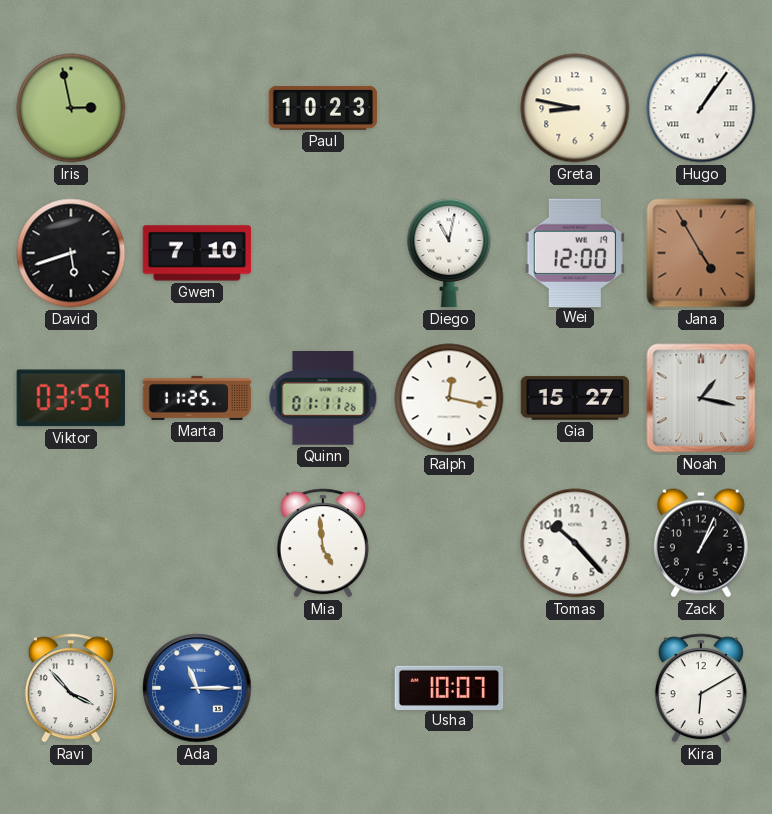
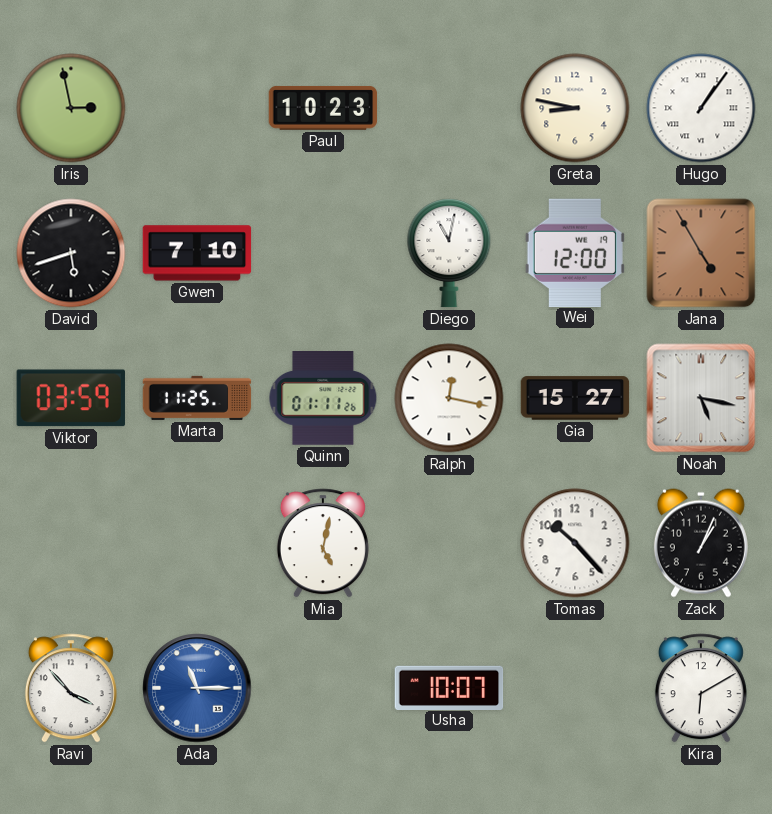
Noah: 1:17 -> 5:17 (701, 398)
Mia: 4:59 -> 5:02 (323, 543)
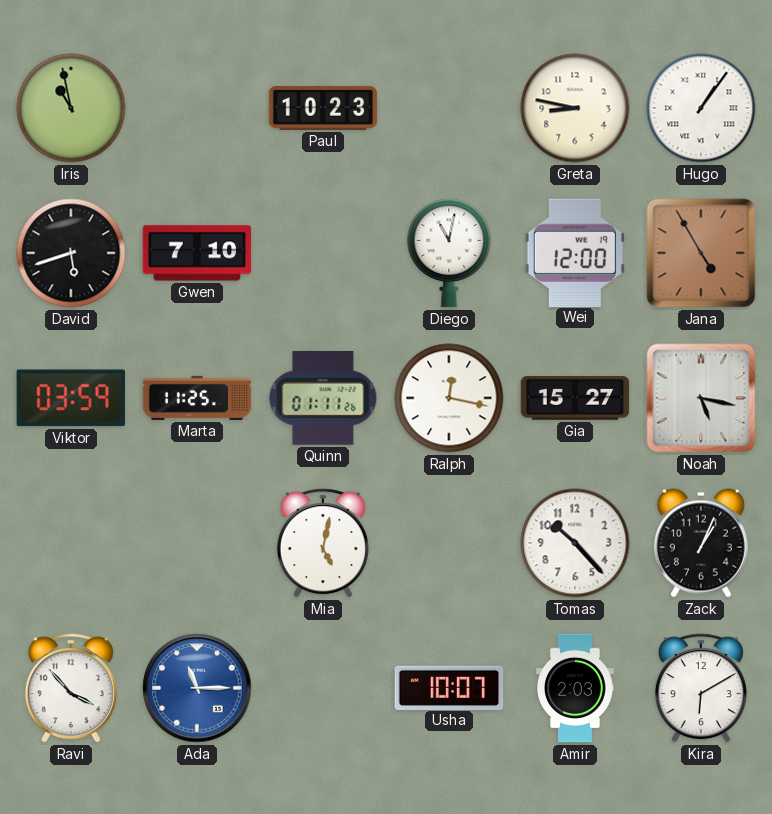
Iris: 2:58 -> 10:58 (71, 108)
Amir: none -> 2:03 (576, 688)
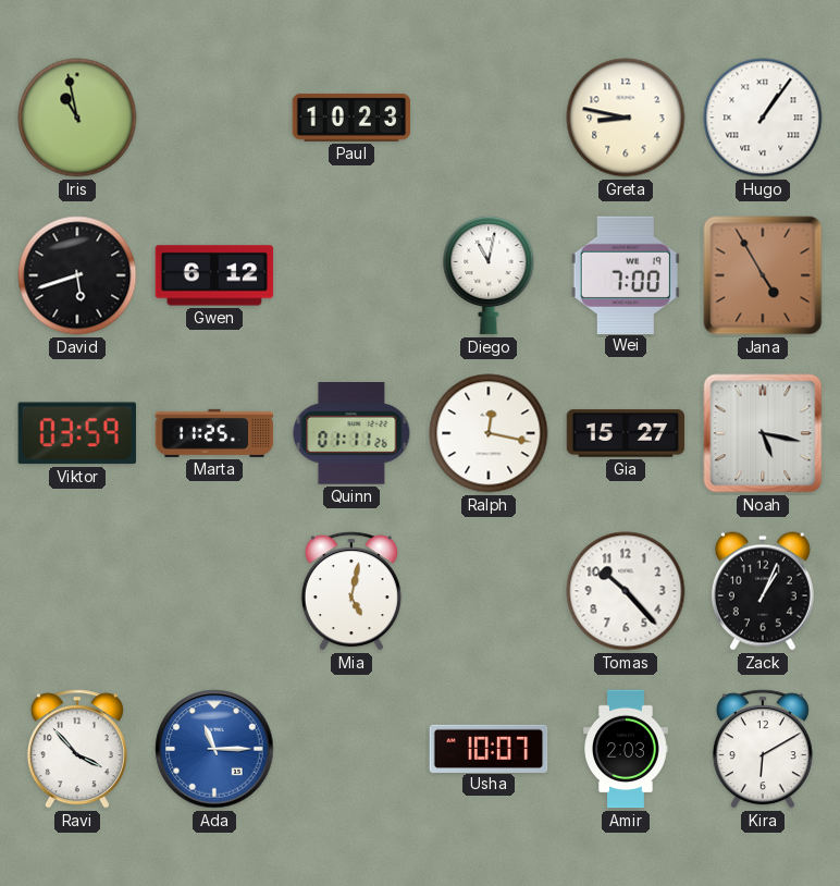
Gwen: 7:10 -> 6:12 (214, 275)
Wei: 12:00 -> 7:00 (626, 274)
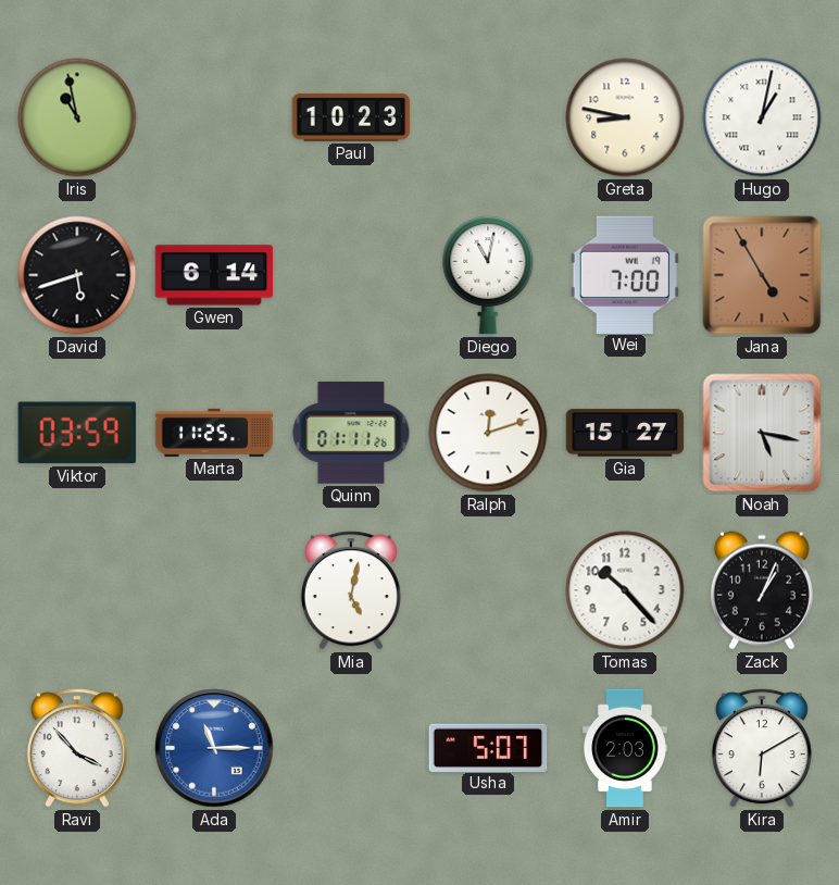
Hugo: 1:06 -> 1:02 (762, 117)
Gwen: 6:12 -> 6:14 (214, 275)
Ralph: 12:17 -> 12:12 (488, 433)
Usha: 10:07 -> 5:07 (488, 747)
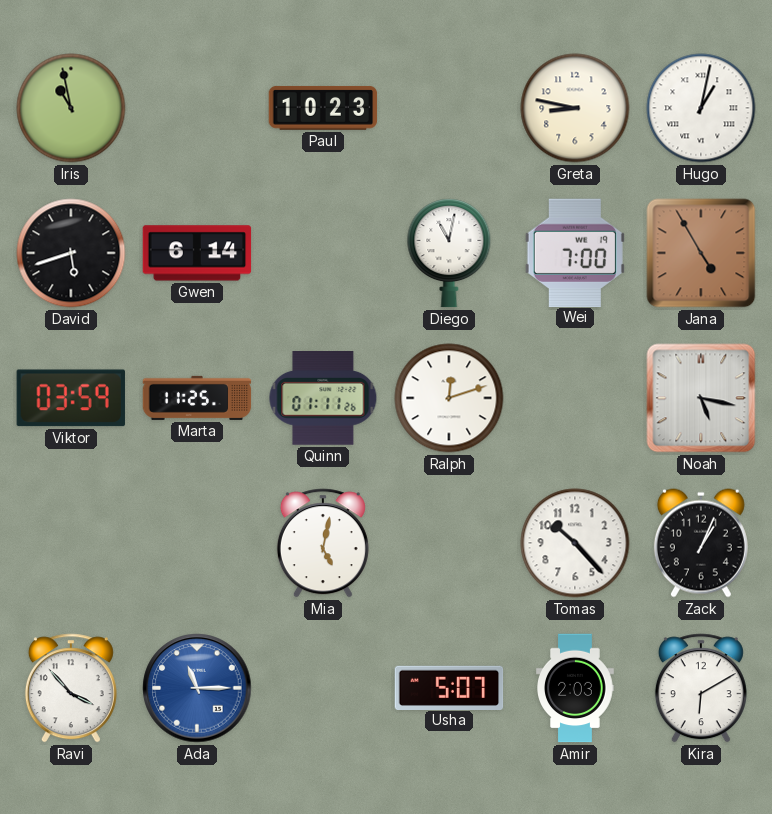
Gia: 15:27 -> none (625, 433)
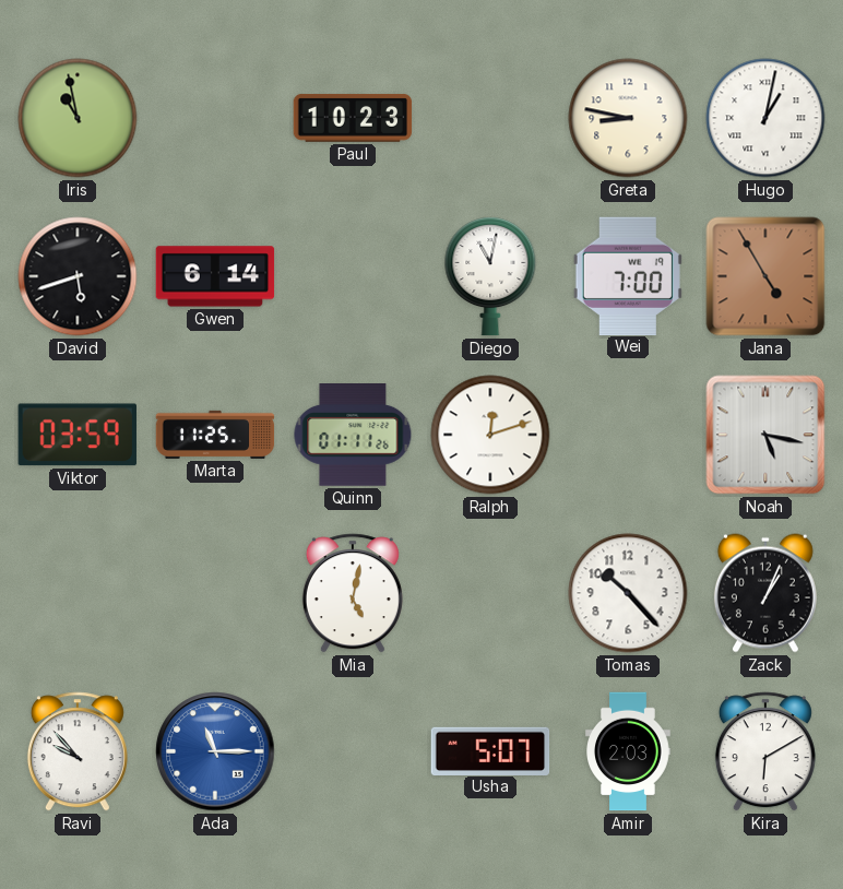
Ravi: 3:53 -> 9:53 (78, 751)
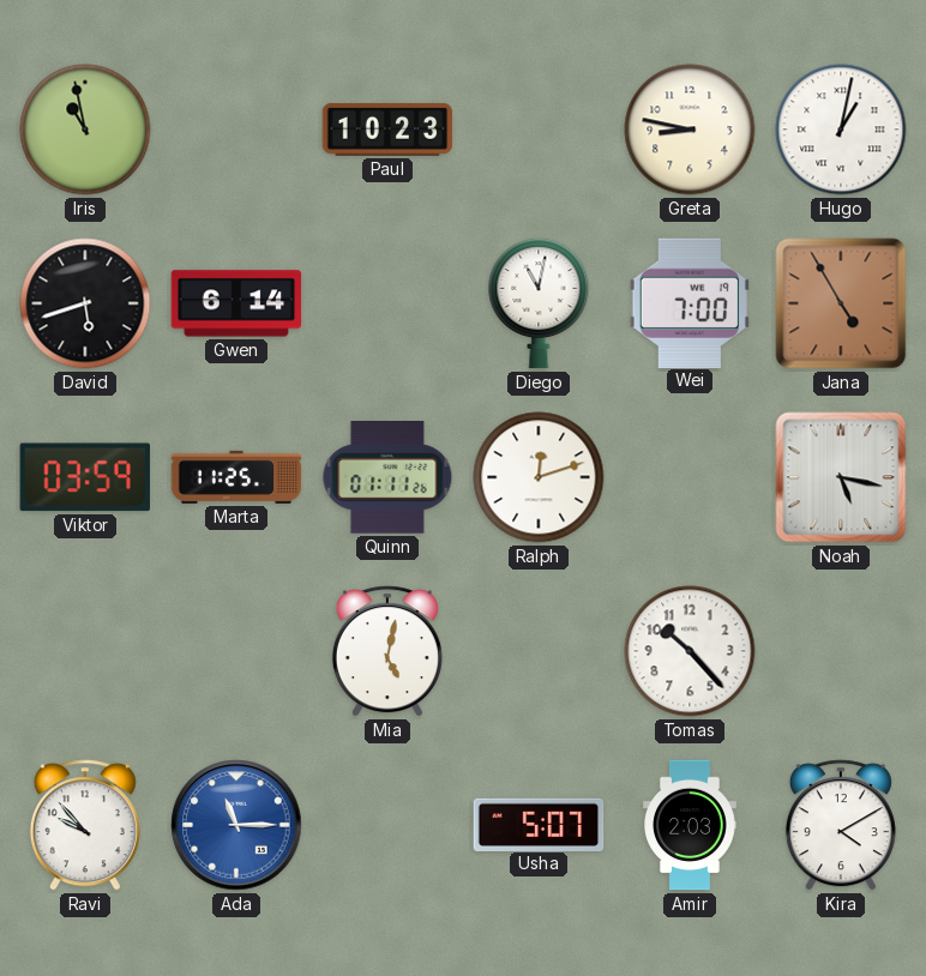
Zack: 1:04 -> none (765, 593)
Kira: 6:10 -> 4:10 (841, 825)
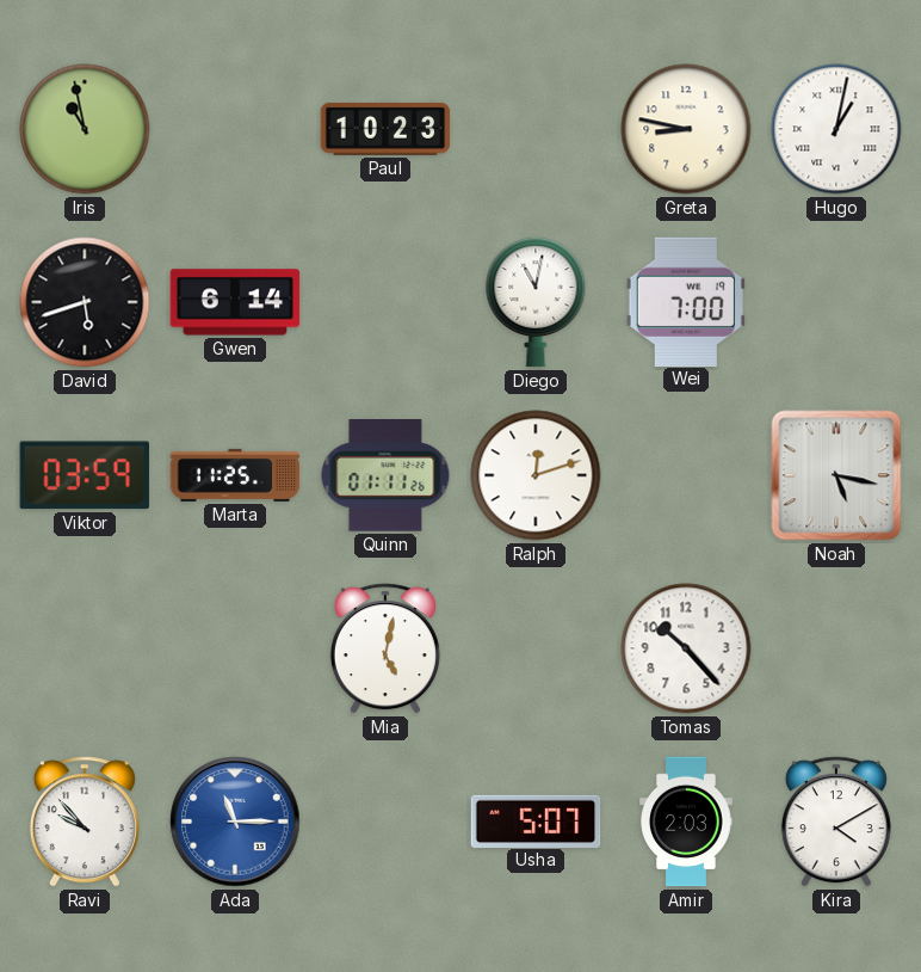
Jana: 4:55 -> none (841, 303)
